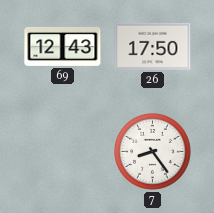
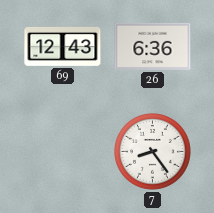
26: 17:50 -> 6:36 (153, 46)
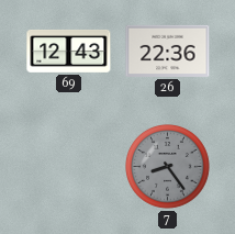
26: 6:36 -> 22:36 (168, 51)
7 dial: white -> grey (168, 167)
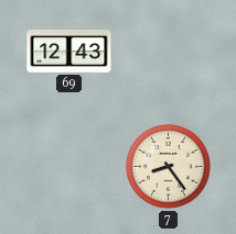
26: 22:36 -> none (168, 51)
7 dial: grey -> cream (169, 167)
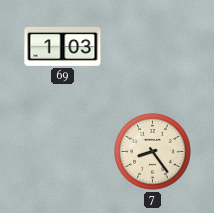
69: 12:43 -> 1:03 (63, 46)
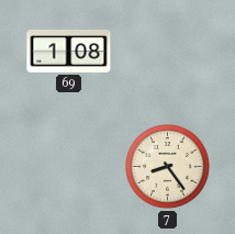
69: 1:03 -> 1:08 (69, 51)
